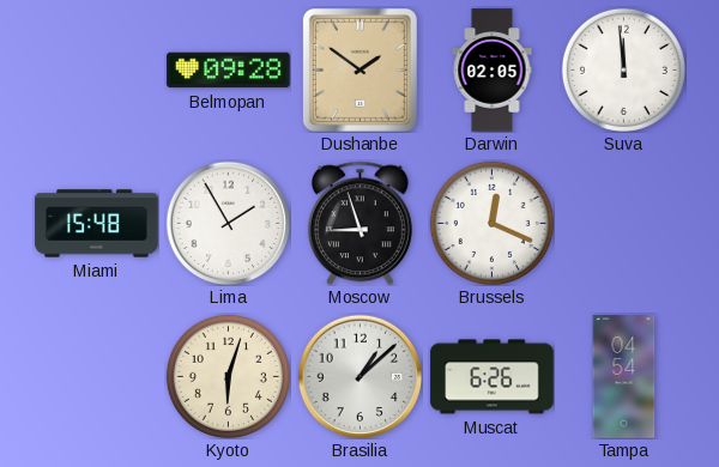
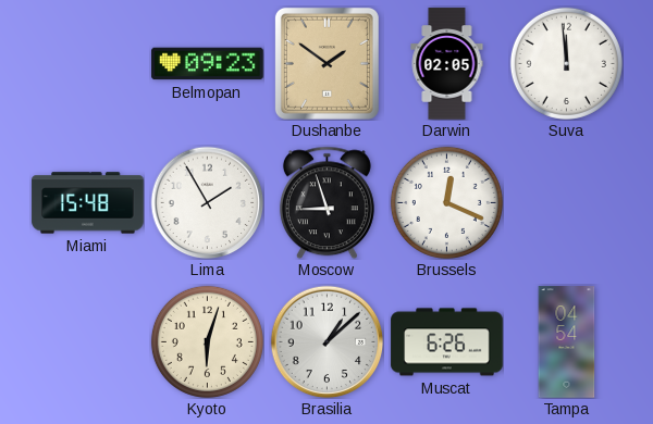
Belmopan: 09:28 -> 09:23 (208, 64)
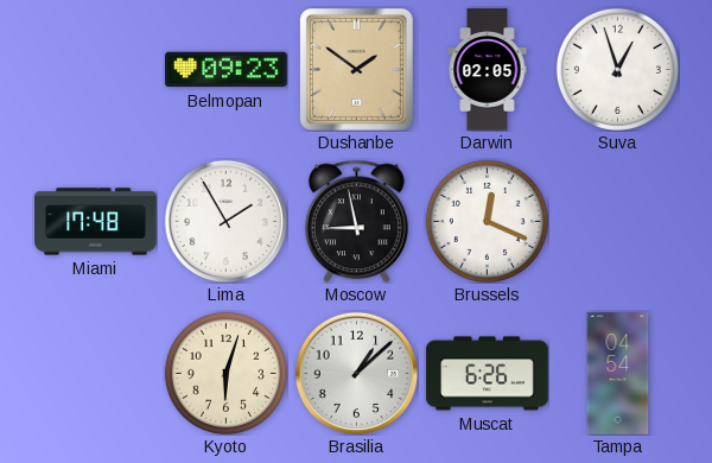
Suva: 11:59 -> 12:57 (617, 69)
Miami: 15:48 -> 17:48 (96, 222)
Moscow: 8:57 -> 8:58 (356, 221)
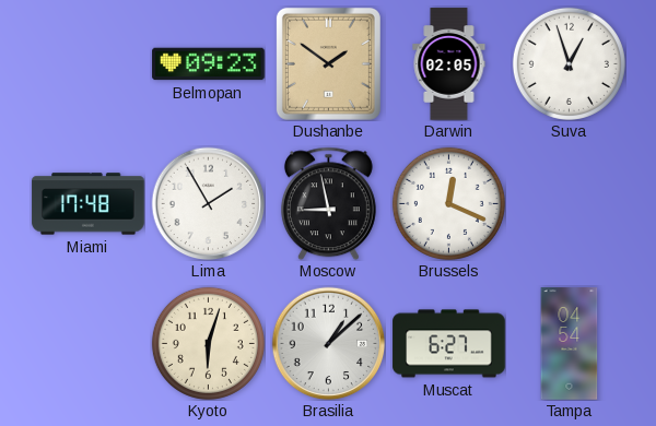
Muscat: 6:26 -> 6:27 (449, 344)
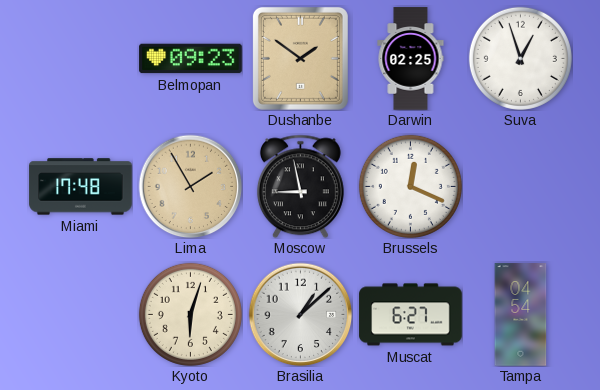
Darwin: 02:05 -> 02:25 (411, 59)
Lima dial: white -> champagne (190, 186)
